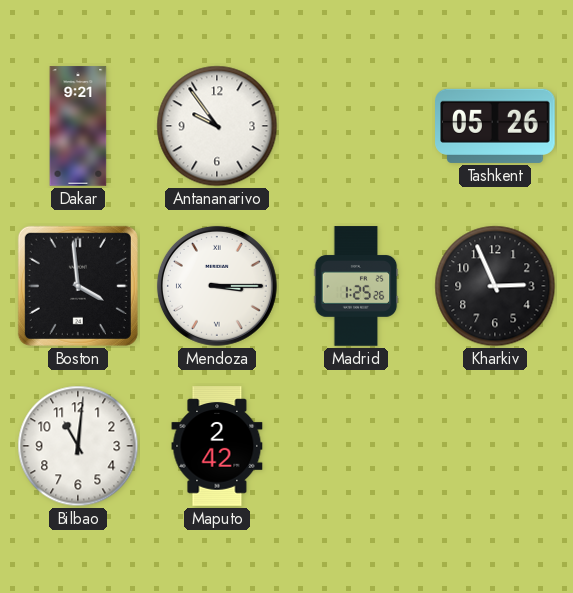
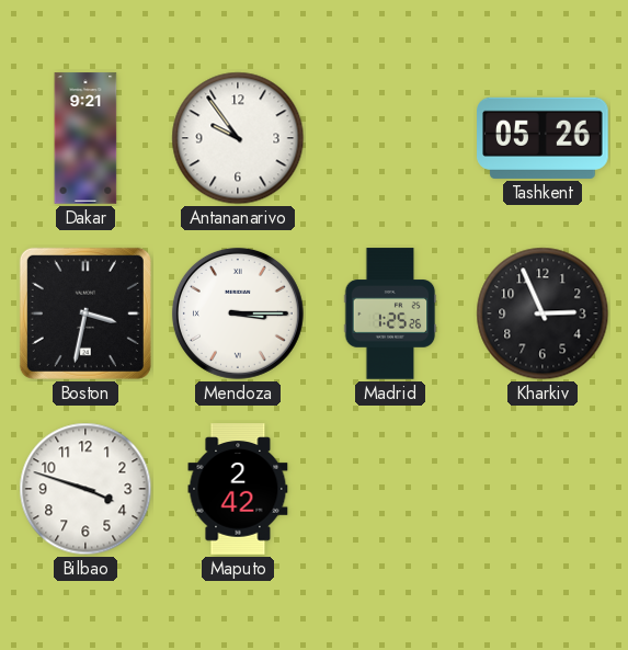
Boston: 3:59 -> 3:32 (85, 313)
Bilbao: 11:01 -> 3:48 (85, 489)
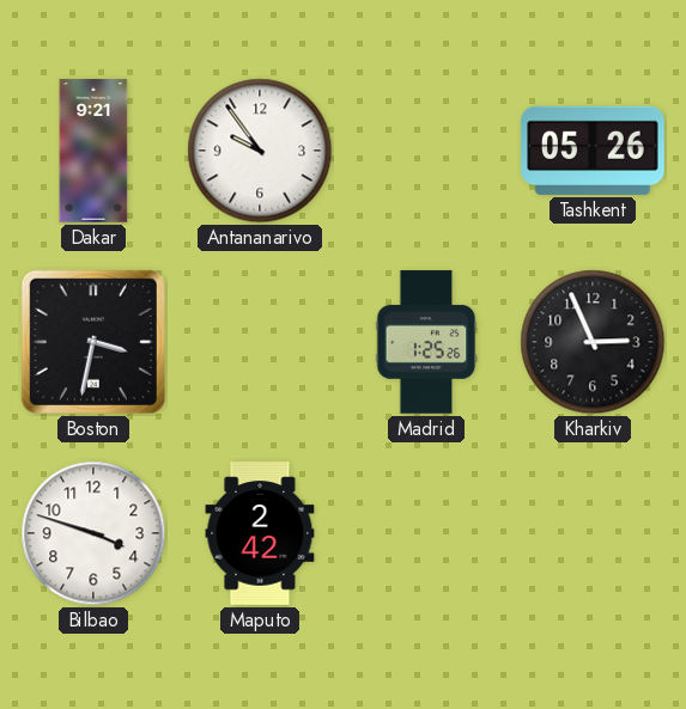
Mendoza: 3:15 -> none (238, 313)
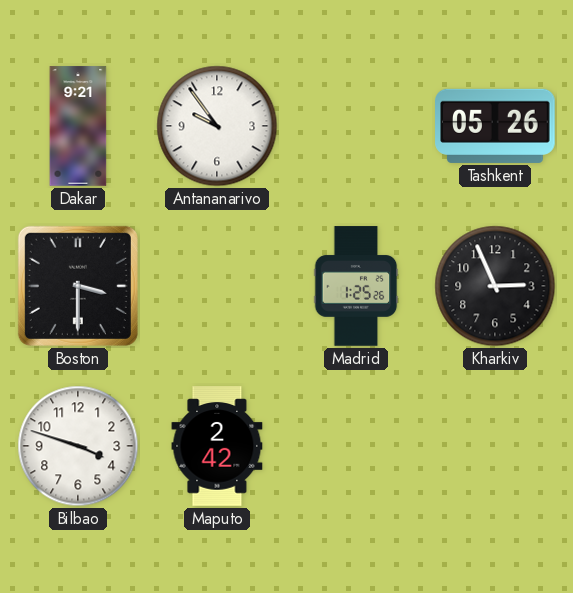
Boston: 3:32 -> 3:30 (78, 286)
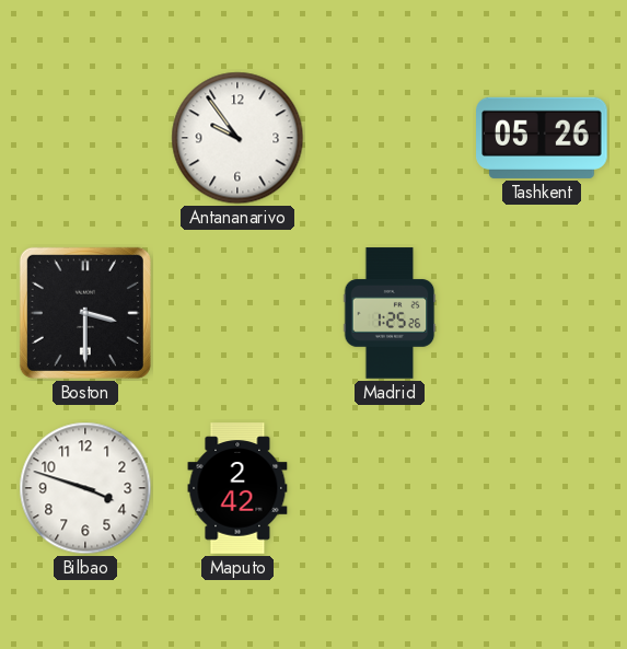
Dakar: 9:21 -> none (78, 126)
Kharkiv: 2:56 -> none (495, 286)
